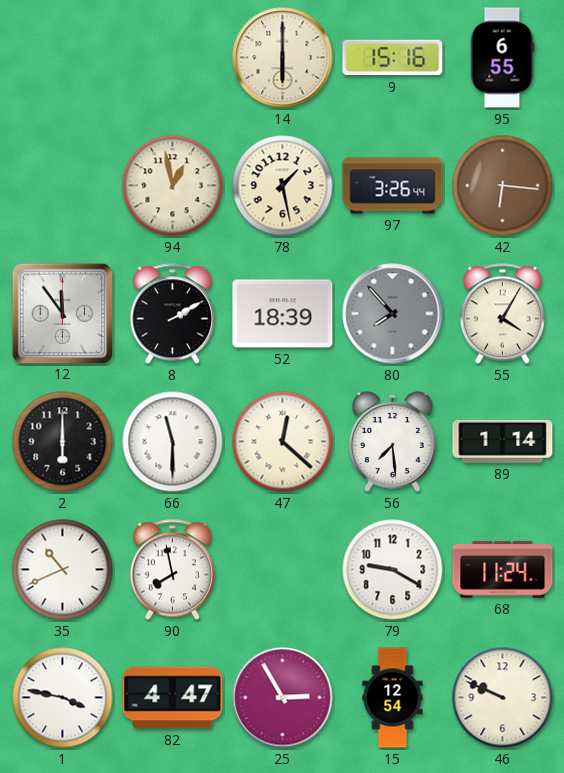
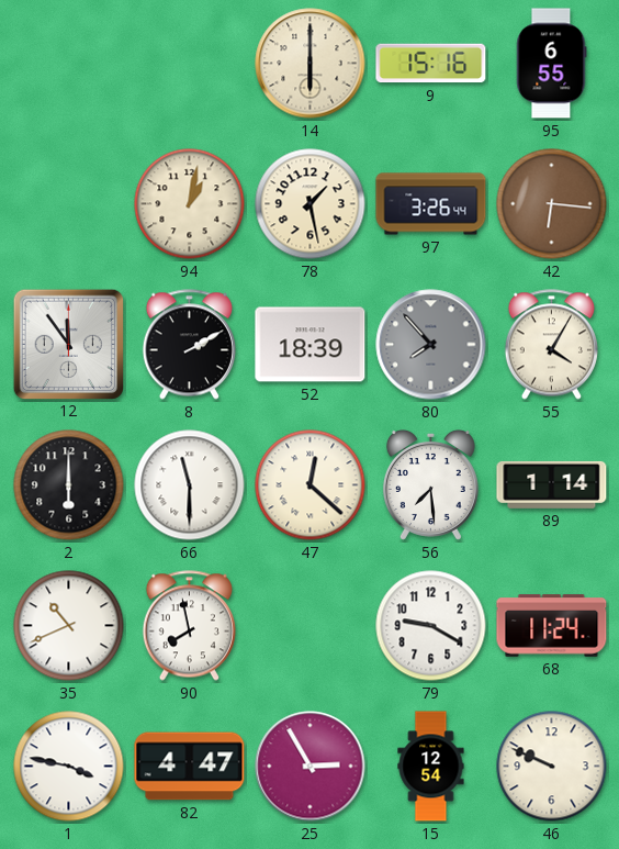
94: 12:58 -> 1:02 (190, 204)
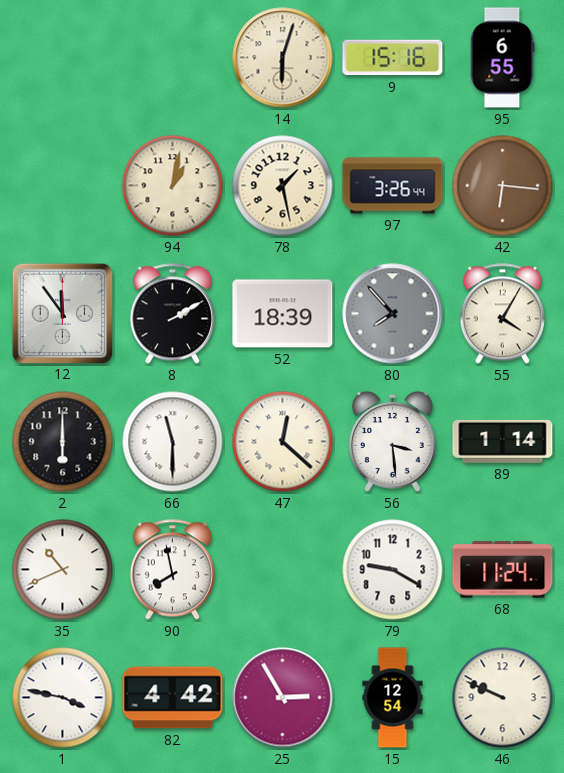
14: 6:00 -> 6:03 (283, 58)
56: 7:29 -> 3:29 (392, 441)
82: 4:47 -> 4:42 (173, 698)
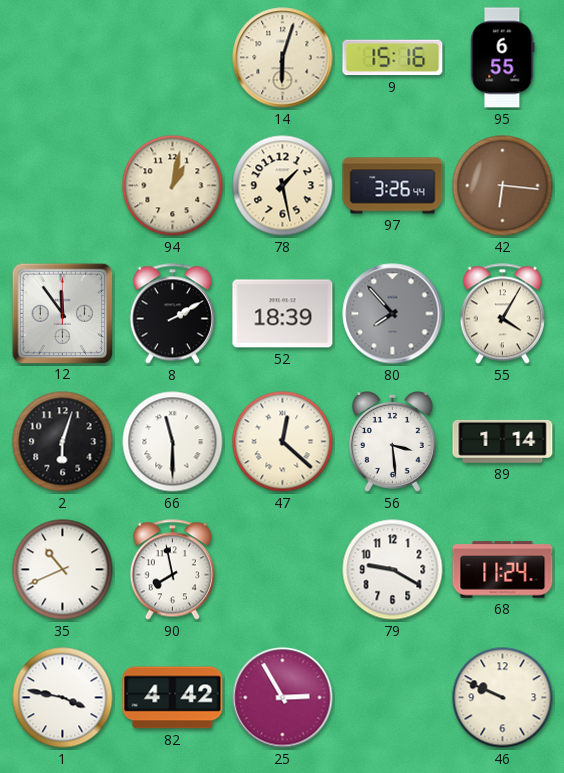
2: 6:00 -> 6:03 (63, 442)
15: 12:54 -> none (393, 698)
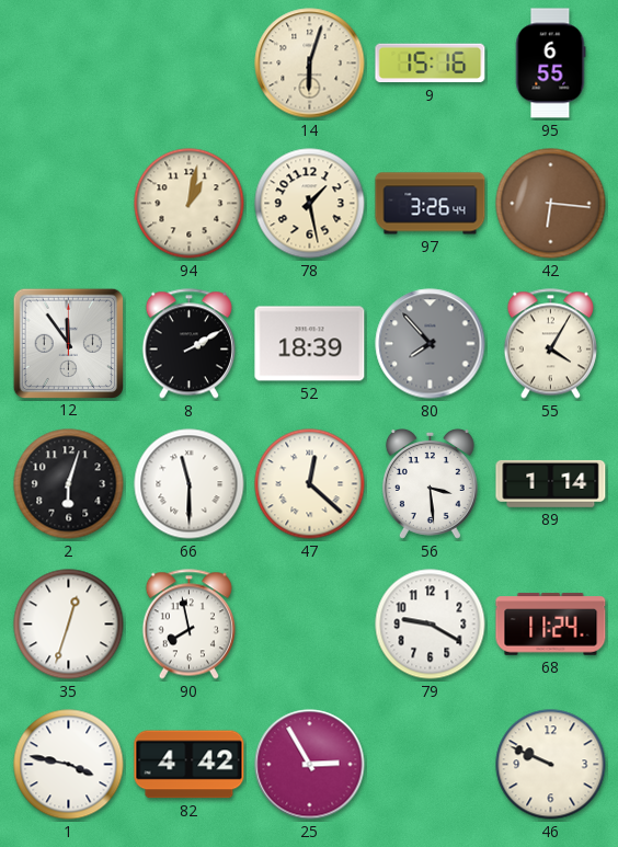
35: 10:41 -> 12:33 (69, 625)
